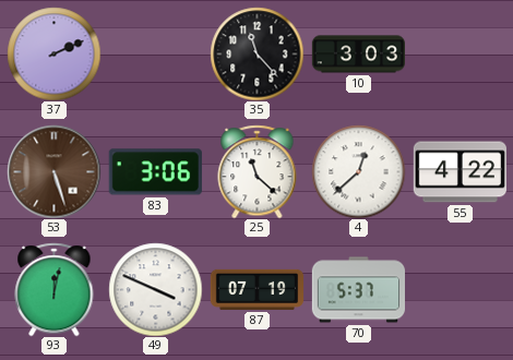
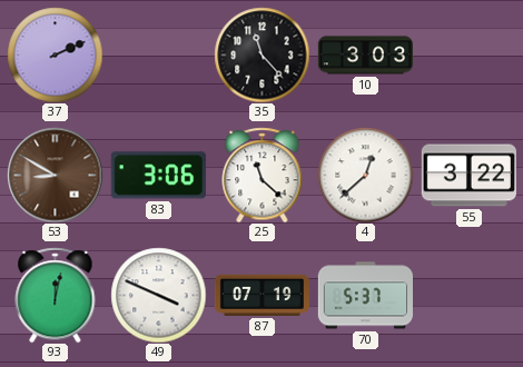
53: 5:27 -> 8:50 (55, 175)
55: 4:22 -> 3:22 (468, 176)
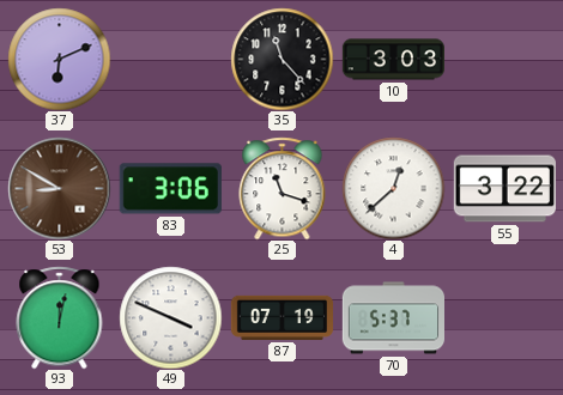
37: 2:11 -> 6:11 (59, 59)
25: 11:22 -> 11:18 (283, 188)
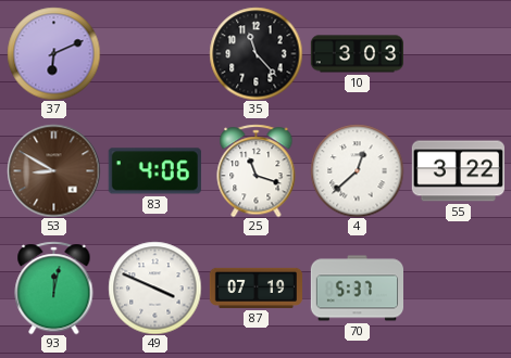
83: 3:06 -> 4:06 (154, 171)
